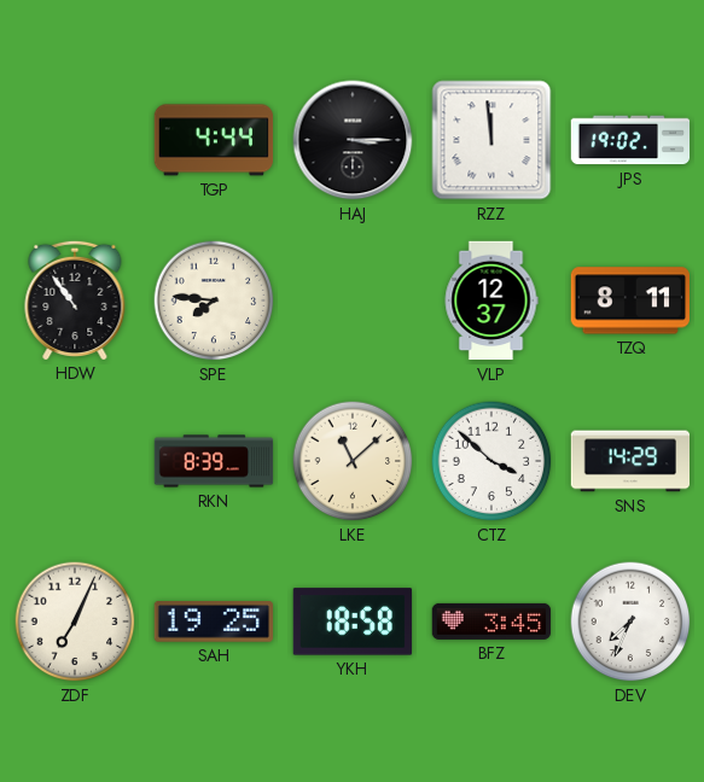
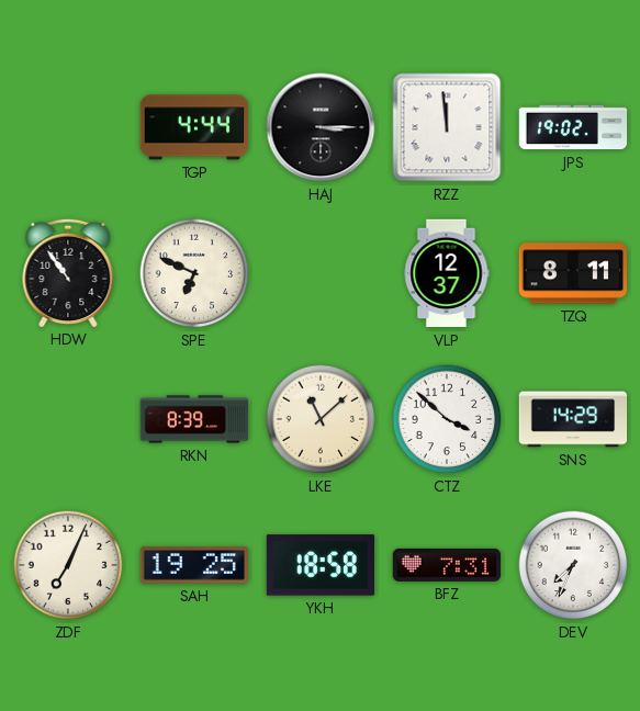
SPE: 7:46 -> 6:49 (194, 273)
BFZ: 3:45 -> 7:31 (447, 565)
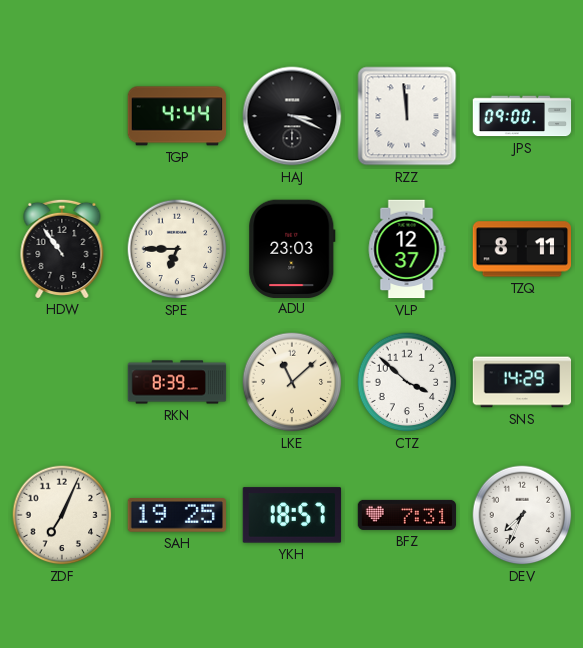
HAJ: 3:15 -> 3:19 (292, 116)
JPS: 19:02 -> 09:00 (522, 116)
SPE: 6:49 -> 6:45 (177, 249)
ADU: none -> 23:03 (292, 248)
YKH: 18:58 -> 18:57 (292, 515)
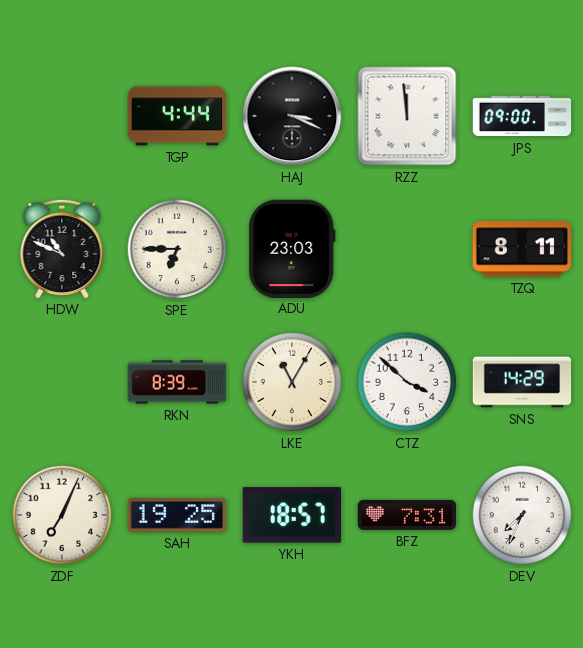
HDW: 10:54 -> 10:49 (62, 248)
VLP: 12:37 -> none (407, 249)
LKE: 11:08 -> 11:05 (292, 382)
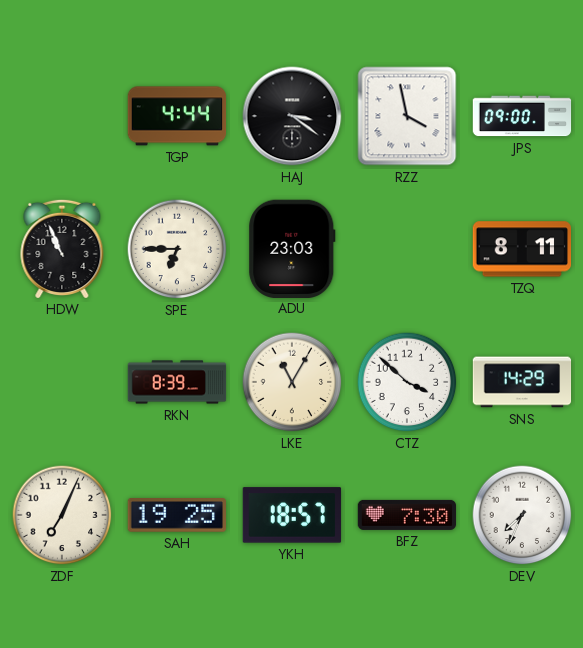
HAJ: 3:19 -> 3:21 (292, 116)
RZZ: 11:59 -> 3:58 (407, 116)
HDW: 10:49 -> 10:56 (62, 248)
BFZ: 7:31 -> 7:30 (407, 515)
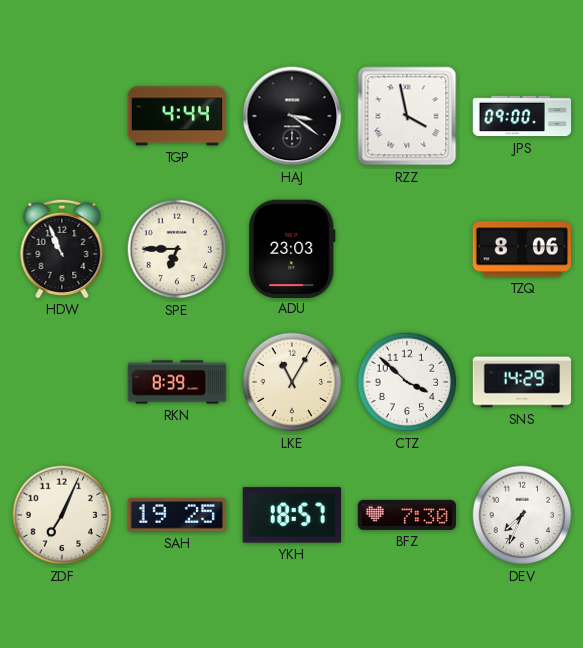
TZQ: 8:11 -> 8:06 (521, 249)
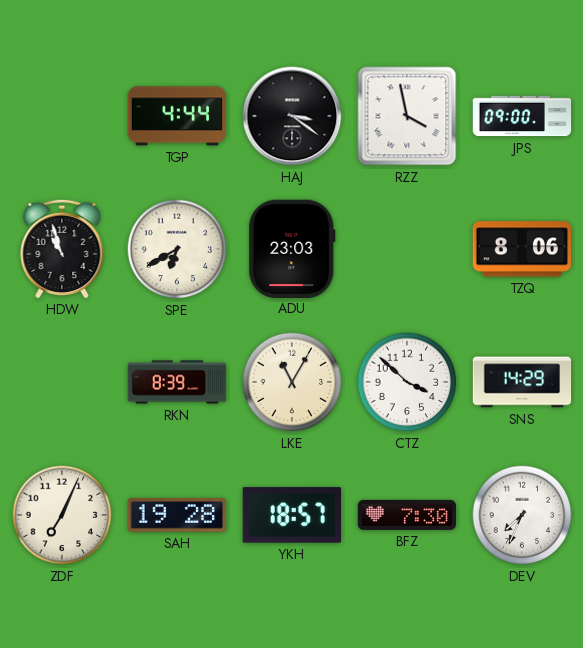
HDW: 10:56 -> 10:57 (62, 248)
SPE: 6:45 -> 6:40 (177, 249)
SAH: 19:25 -> 19:28 (177, 515)
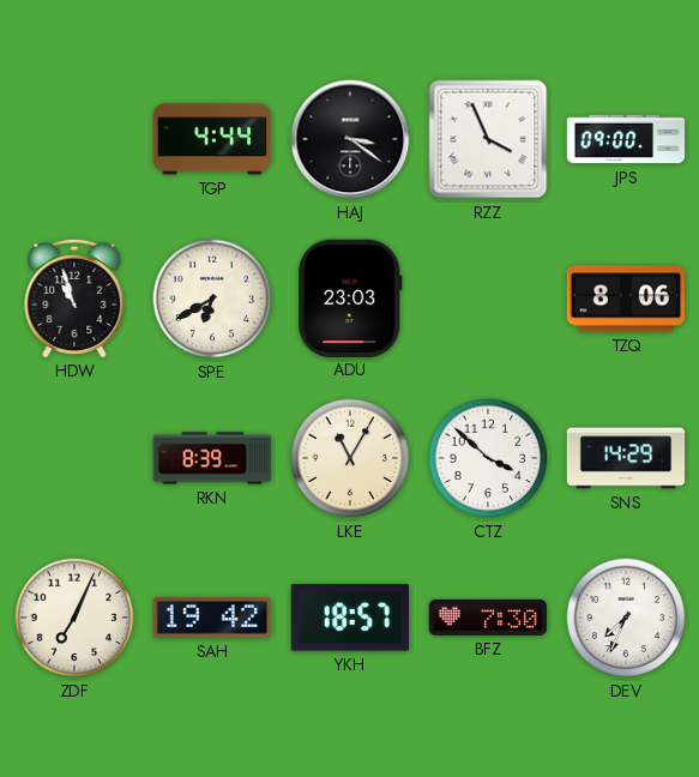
RZZ: 3:58 -> 3:56 (488, 139)
SAH: 19:28 -> 19:42 (212, 618)
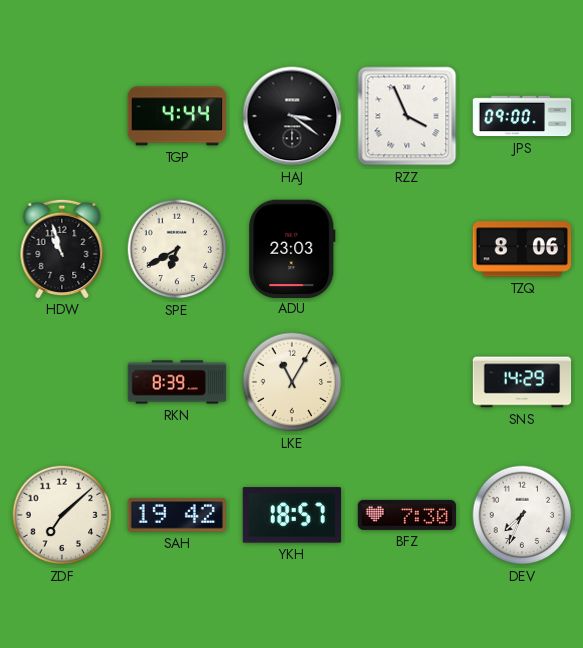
CTZ: 3:52 -> none (488, 458)
ZDF: 7:04 -> 7:08 (62, 515)
